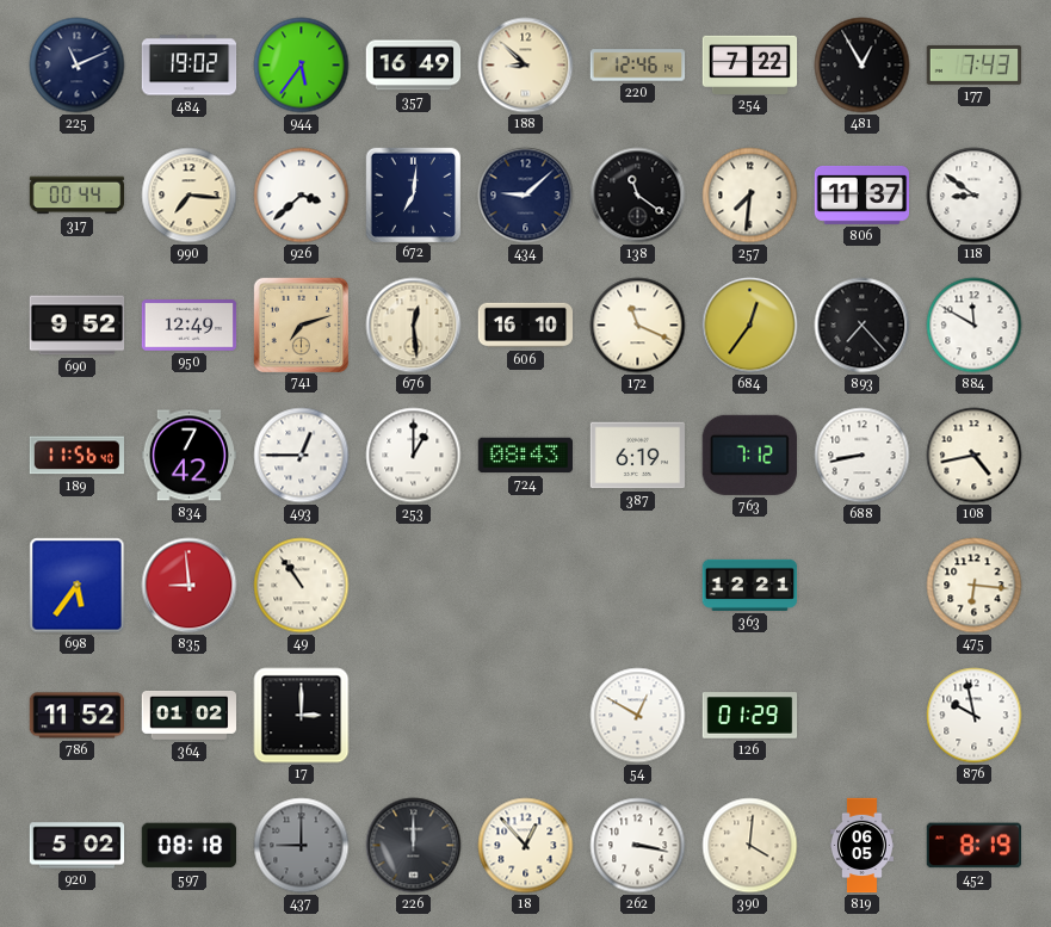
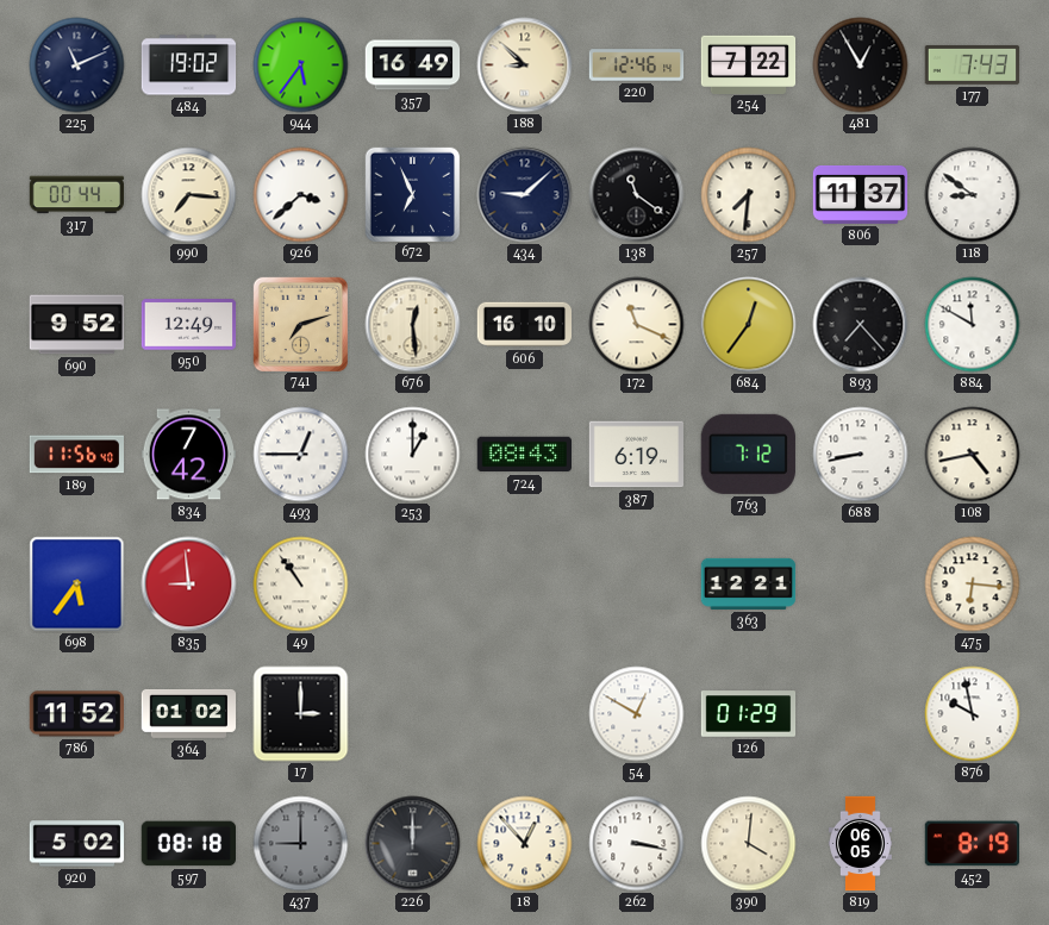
672: 7:01 -> 6:56 (412, 194)
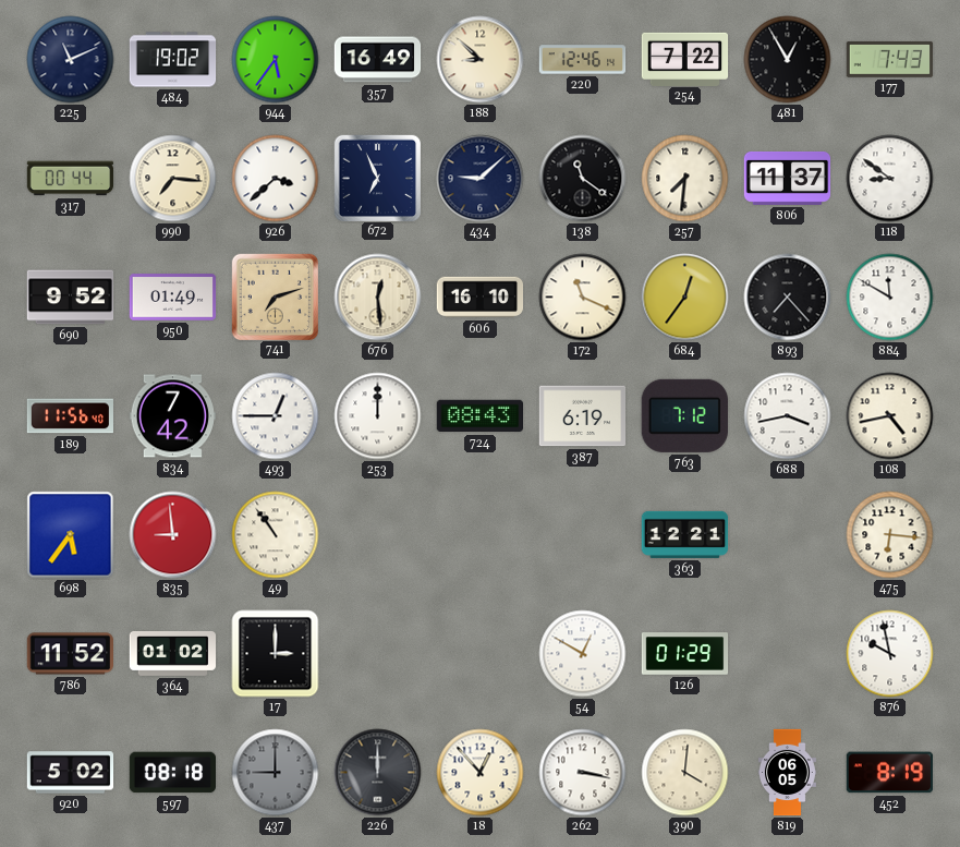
950: 12:49 -> 01:49 (173, 298)
253: 1:00 -> 12:00 (378, 416)
688: 8:43 -> 3:43 (788, 416)
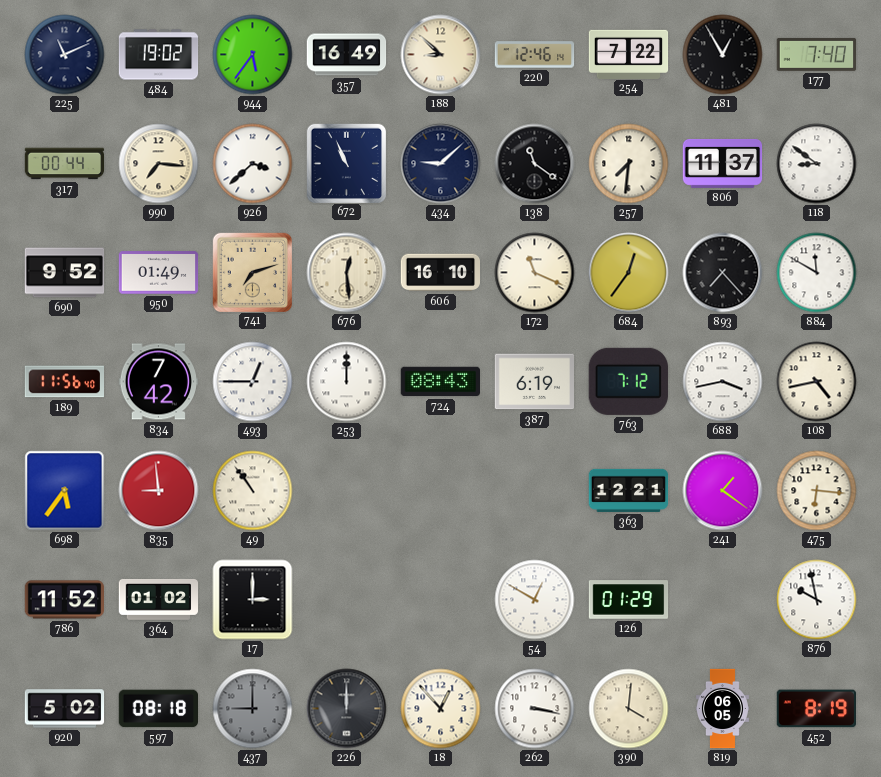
177: 7:43 -> 7:40 (817, 55)
672: 6:56 -> 10:56 (346, 163)
241: none -> 1:21 (723, 491)
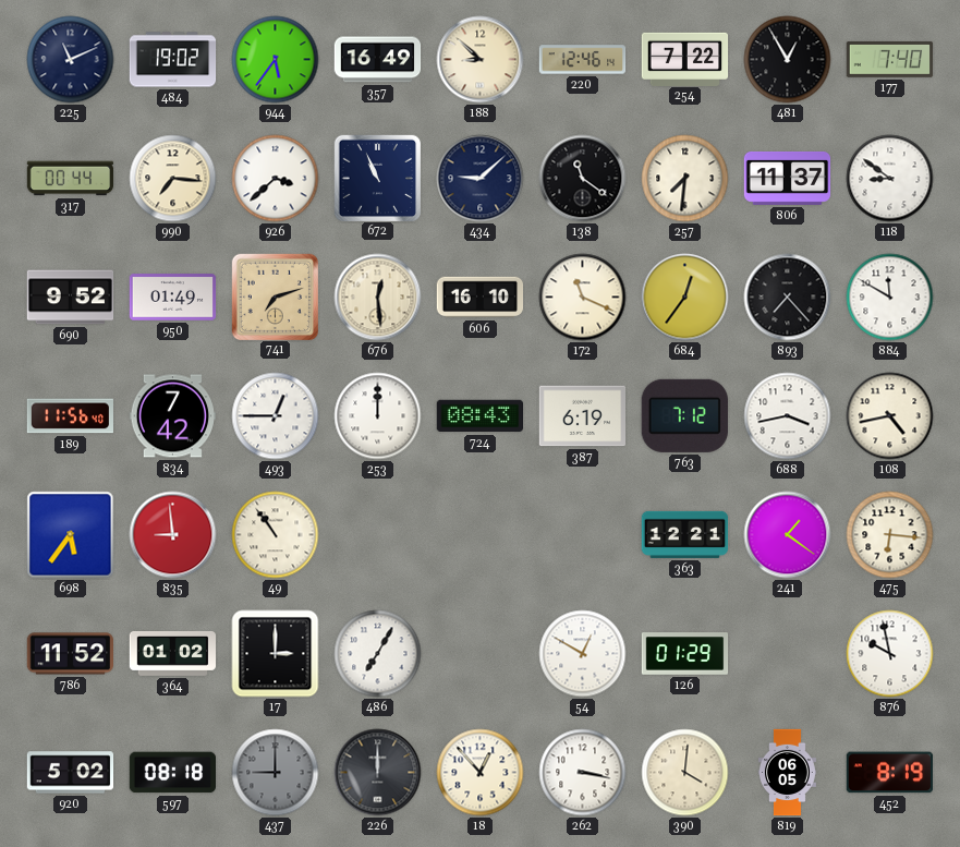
486: none -> 7:05 (378, 654)
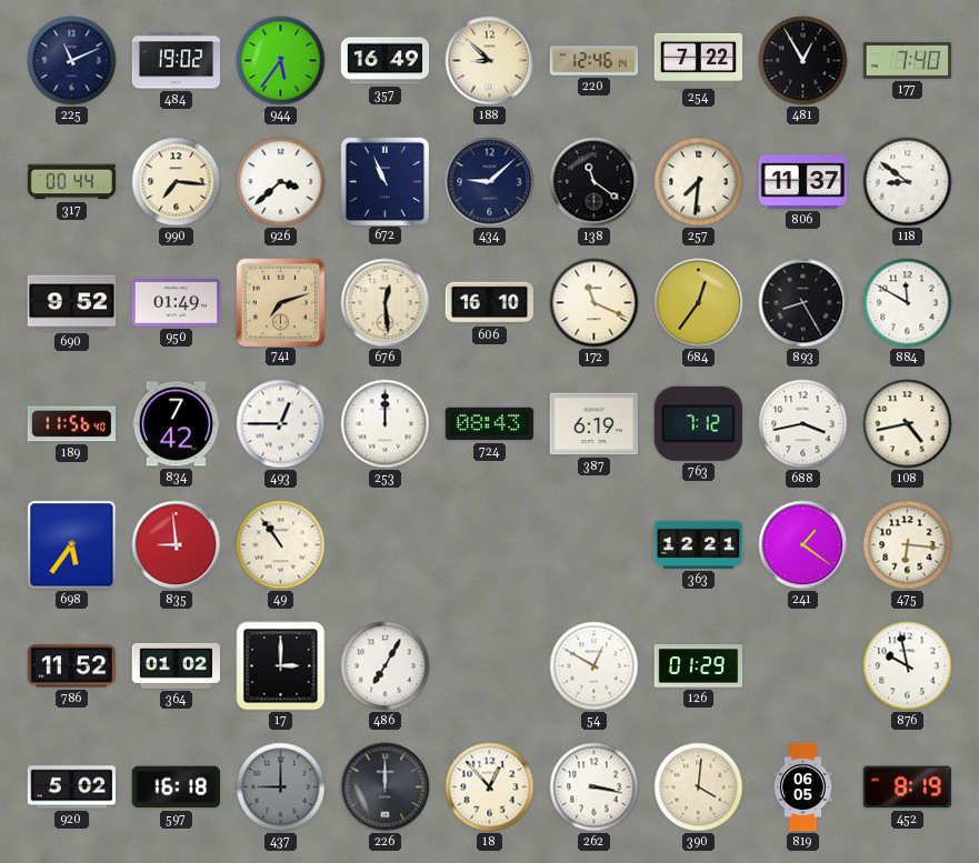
893: 7:23 -> 8:25 (803, 303)
597: 08:18 -> 16:18 (177, 787)
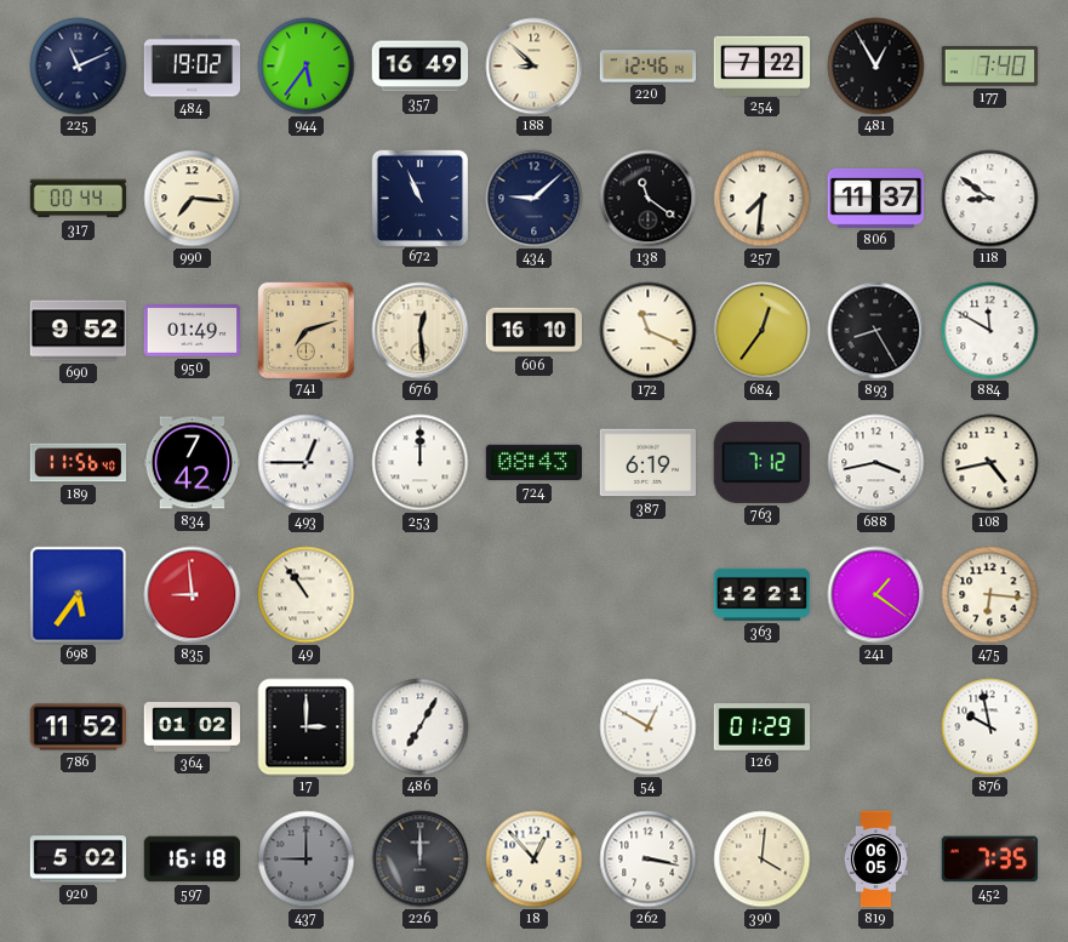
926: 3:38 -> none (281, 182)
452: 8:19 -> 7:35 (989, 860)
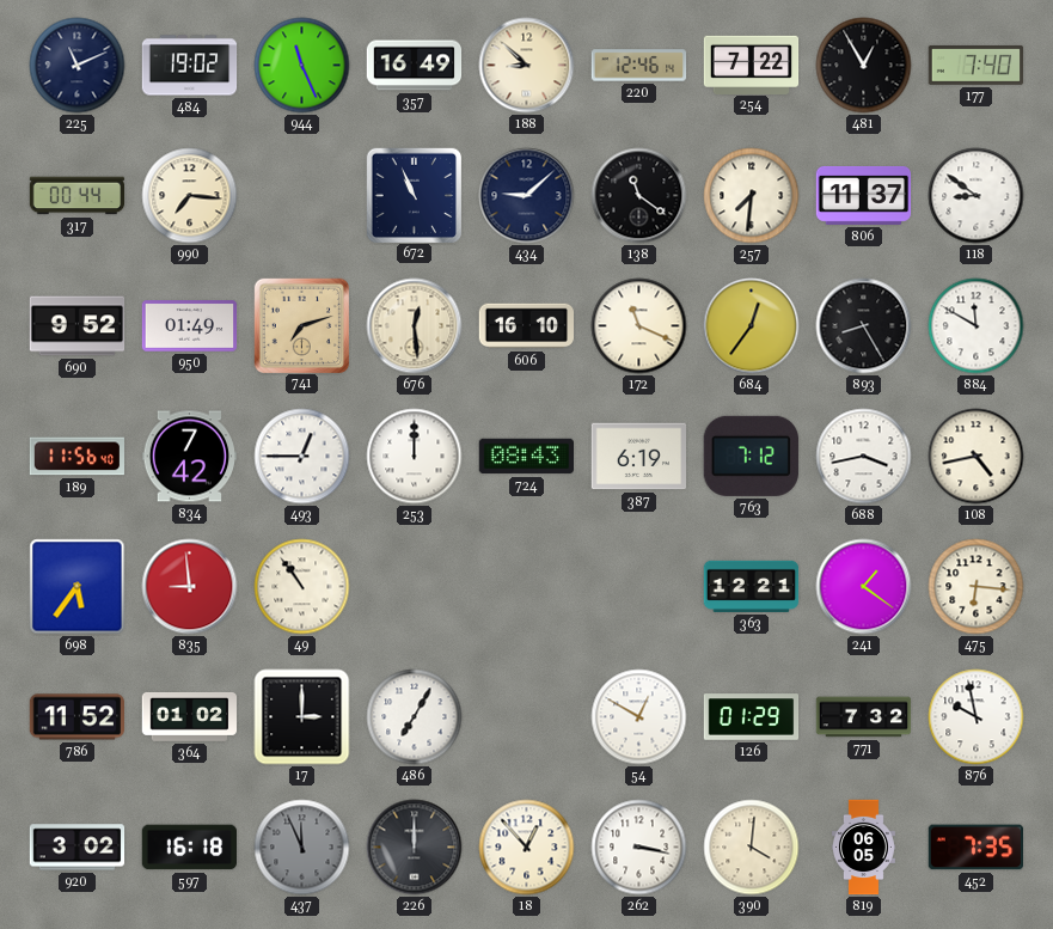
944: 5:36 -> 11:26 (302, 66)
771: none -> 7:32 (864, 717)
920: 5:02 -> 3:02 (78, 848)
437: 9:00 -> 11:56 (302, 848)
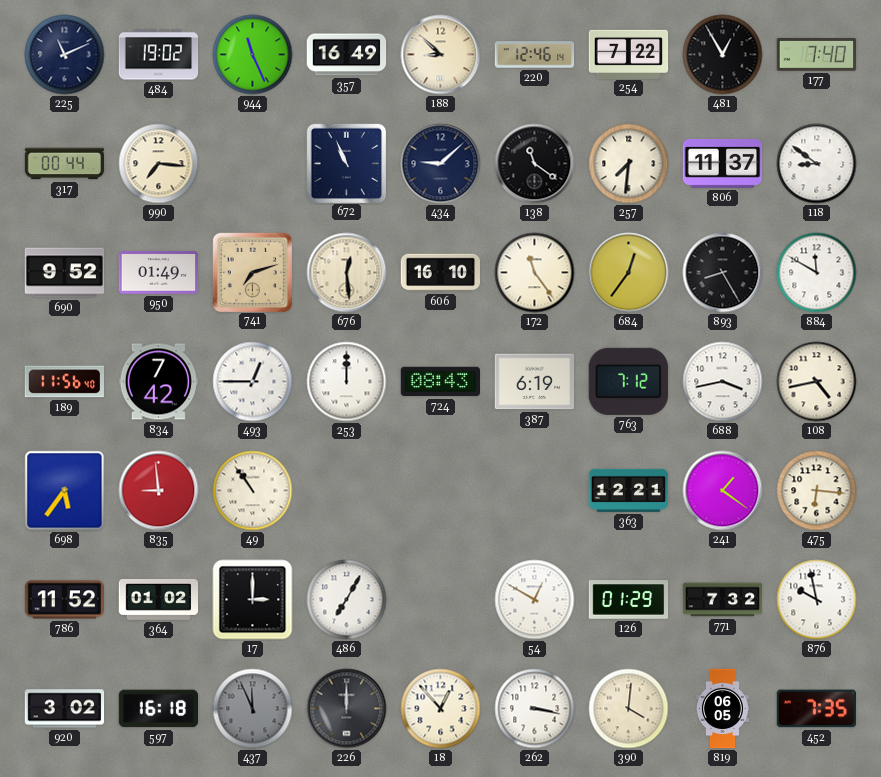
172: 11:19 -> 11:24 (535, 273)
